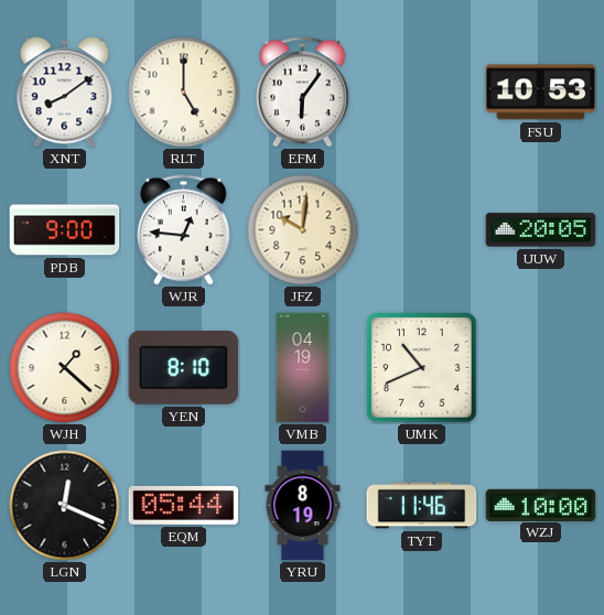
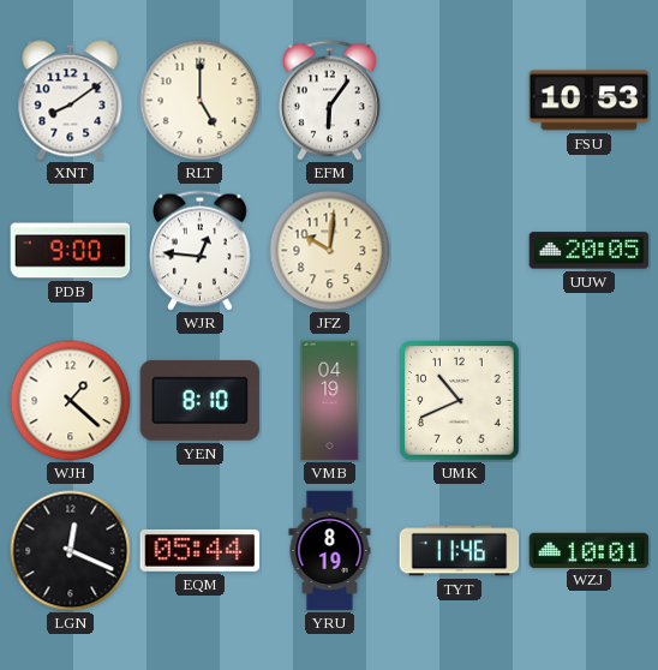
WZJ: 10:00 -> 10:01 (590, 550)
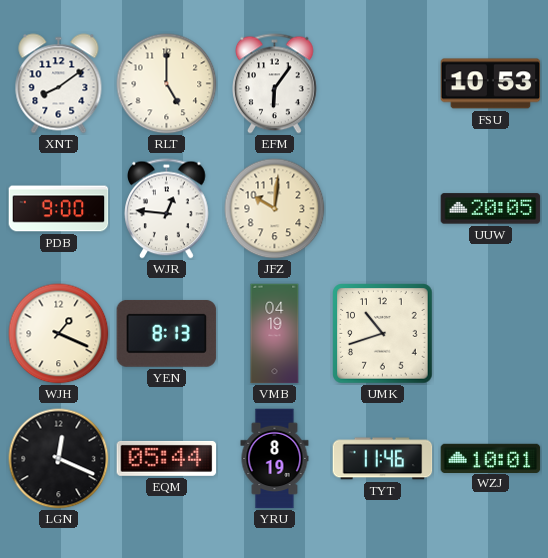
WJH: 1:22 -> 1:19 (59, 334)
YEN: 8:10 -> 8:13 (167, 333)
UMK: 10:41 -> 10:42 (383, 334)
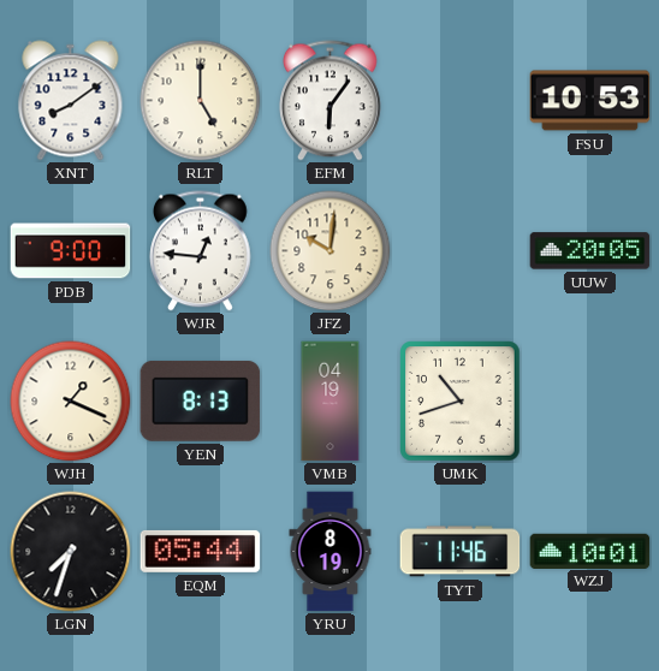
LGN: 12:19 -> 7:33 (71, 552)
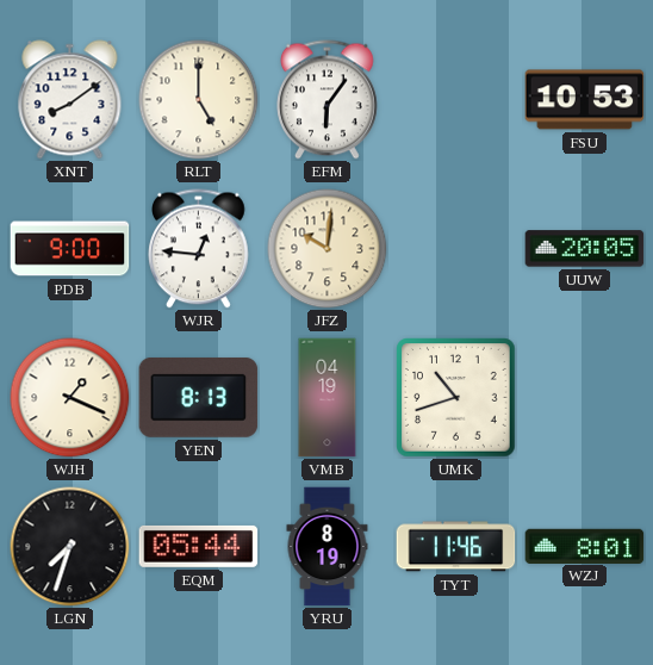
WZJ: 10:01 -> 8:01 (585, 546)
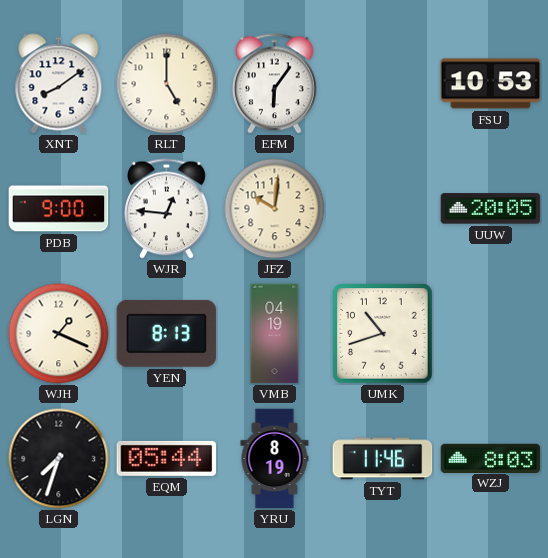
WZJ: 8:01 -> 8:03 (491, 458)
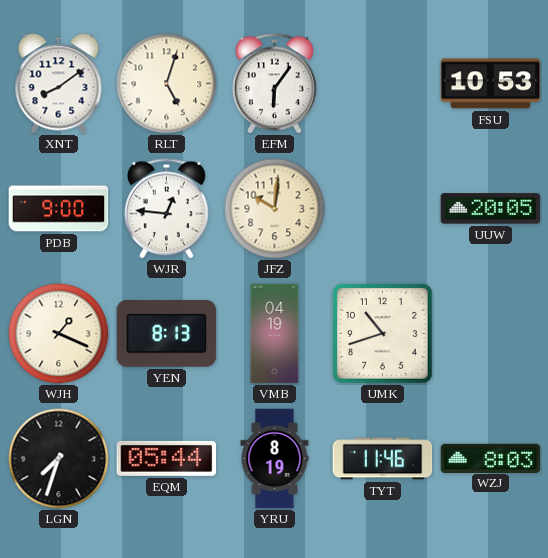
RLT: 5:00 -> 5:03 (167, 84)
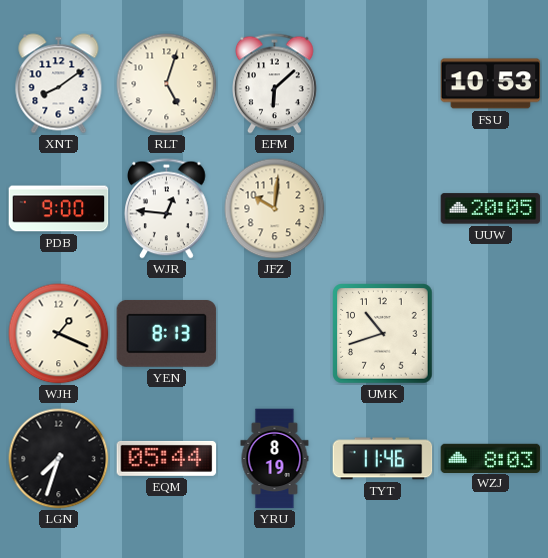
EFM: 6:06 -> 6:08 (275, 84)
VMB: 04:19 -> none (275, 334)
